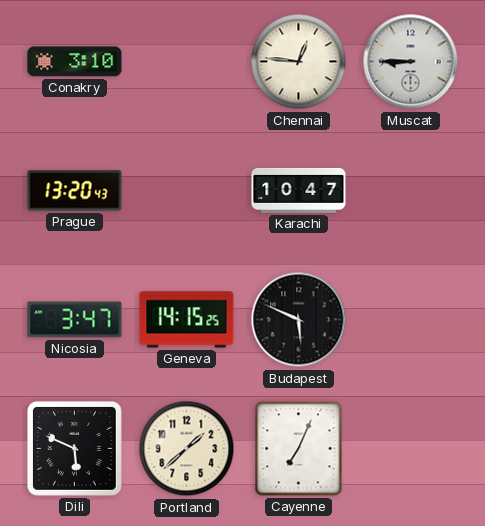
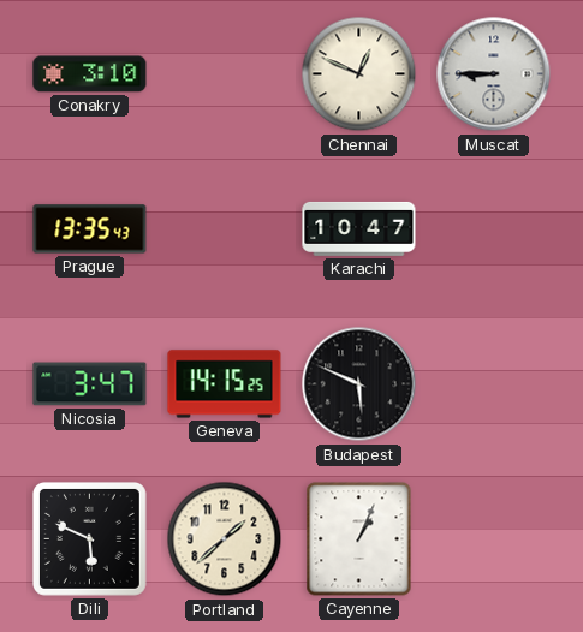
Chennai: 12:46 -> 12:49 (359, 74)
Prague: 13:20 -> 13:35 (90, 229)
Cayenne: 7:04 -> 1:04 (359, 539)
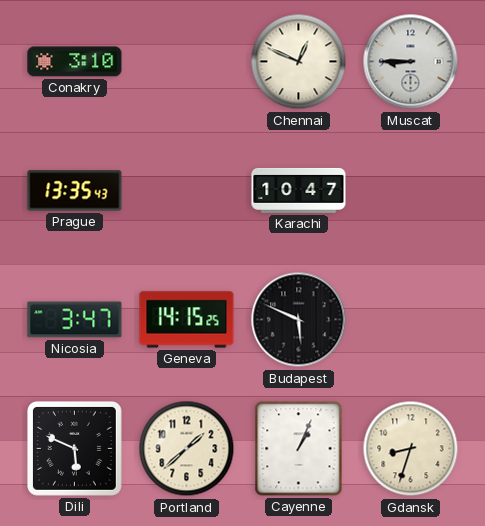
Gdansk: none -> 8:33 (411, 449)
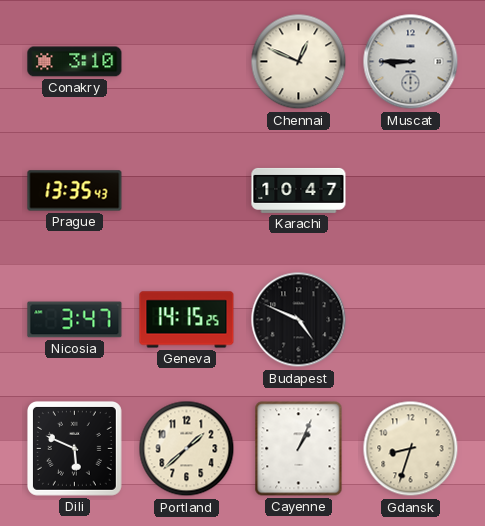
Budapest: 5:49 -> 4:49 (299, 320)
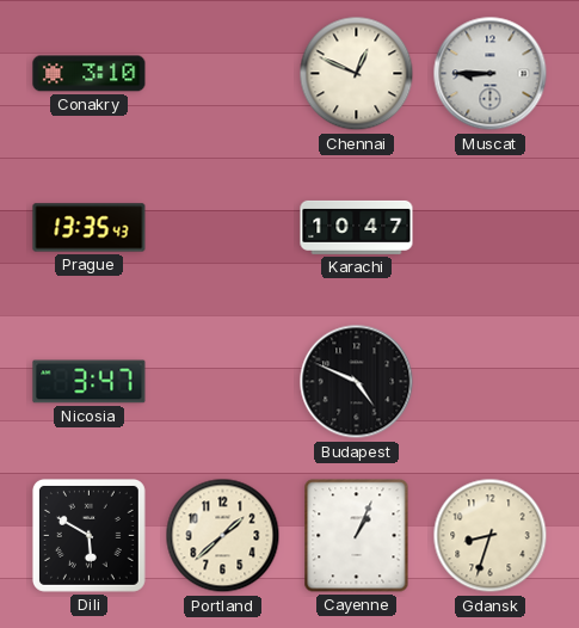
Geneva: 14:15 -> none (187, 320)
Dili: 5:49 -> 5:50 (88, 535)
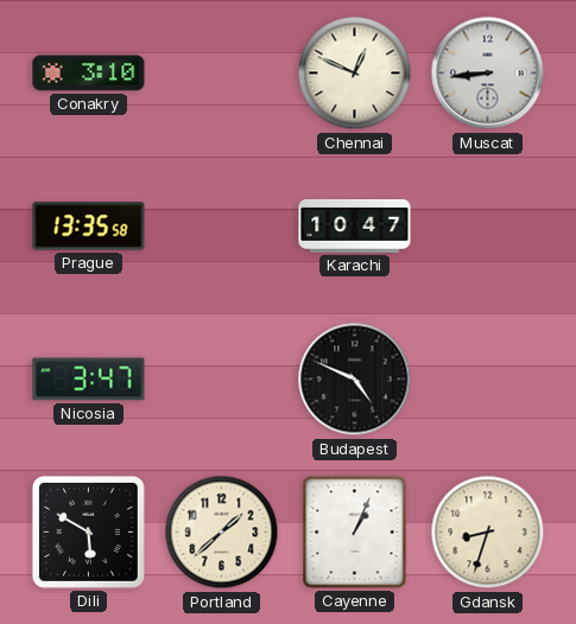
Muscat: 8:45 -> 8:44 (488, 74)
Prague: 13:35:43 -> 13:35:58 (89, 227)
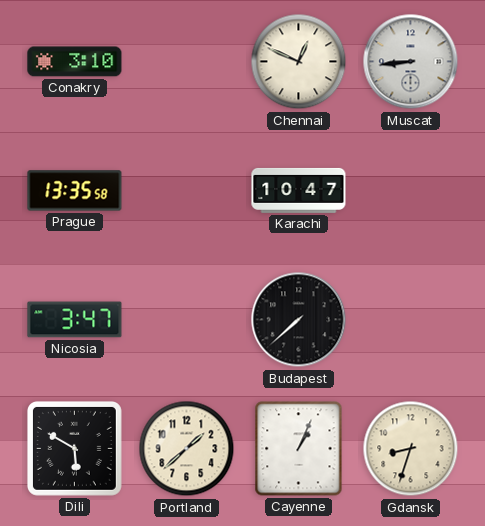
Budapest: 4:49 -> 7:38 (299, 320)
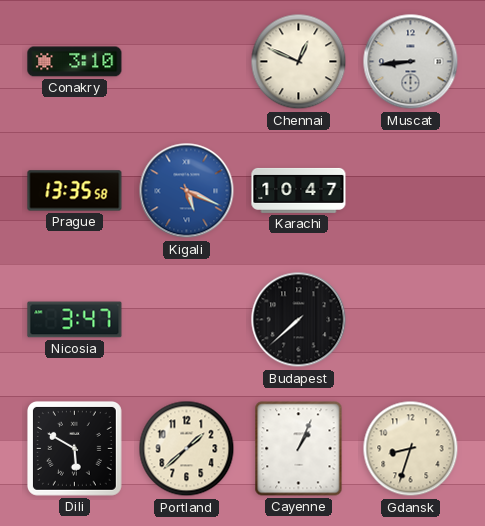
Kigali: none -> 5:19 (187, 191)
